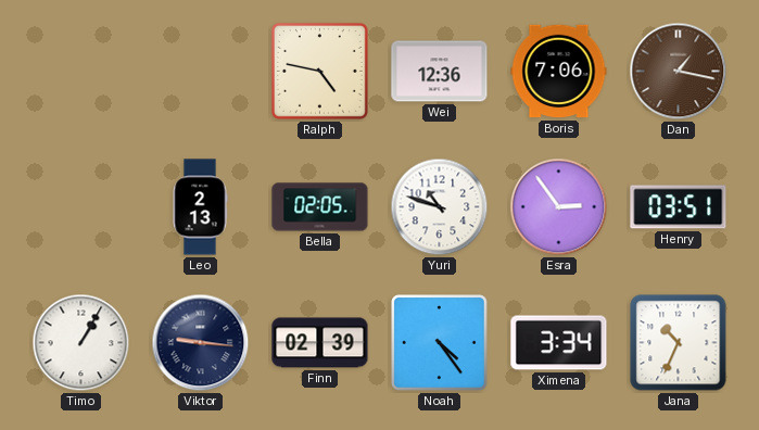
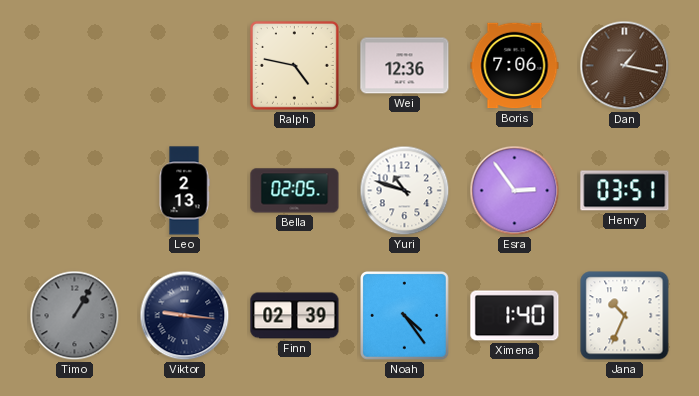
Timo dial: white -> grey (75, 316)
Ximena: 3:34 -> 1:40 (515, 316)
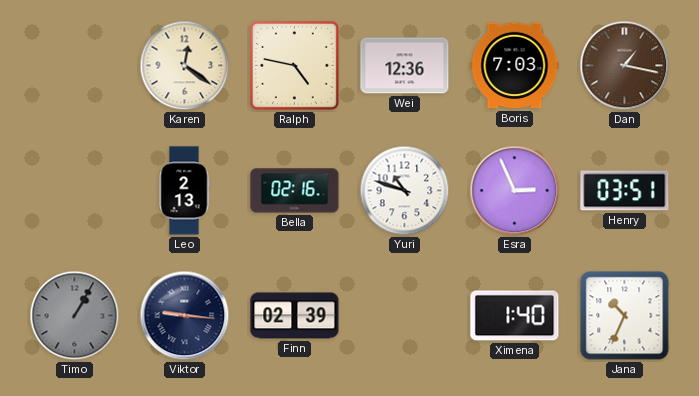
Karen: none -> 12:21 (185, 66)
Boris: 7:06 -> 7:03 (515, 66)
Bella: 02:05 -> 02:16 (295, 191)
Esra: 2:54 -> 2:56 (515, 191)
Noah: 4:24 -> none (405, 316)
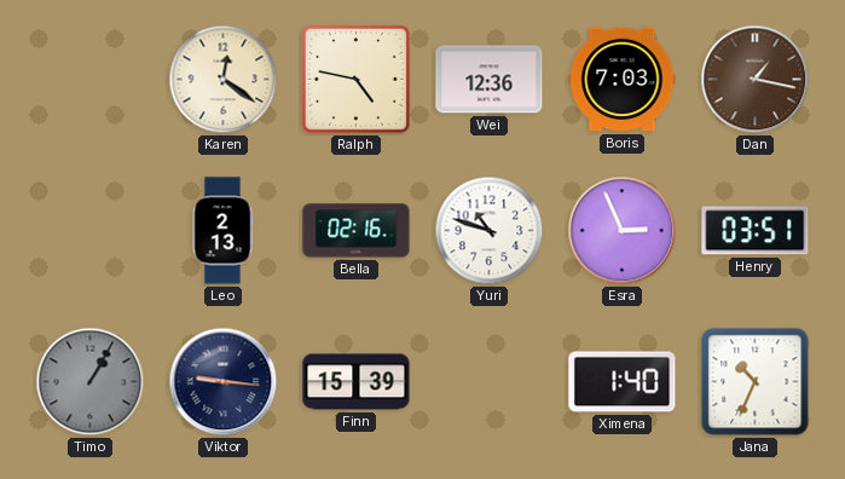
Finn: 02:39 -> 15:39 (357, 382)
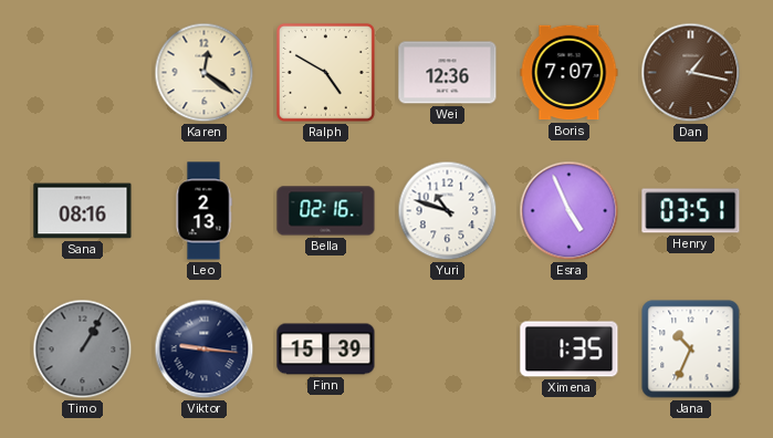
Ralph: 4:47 -> 4:50 (325, 72)
Boris: 7:03 -> 7:07 (570, 73)
Sana: none -> 08:16 (83, 211)
Esra: 2:56 -> 4:56 (570, 211)
Ximena: 1:40 -> 1:35 (570, 350)
